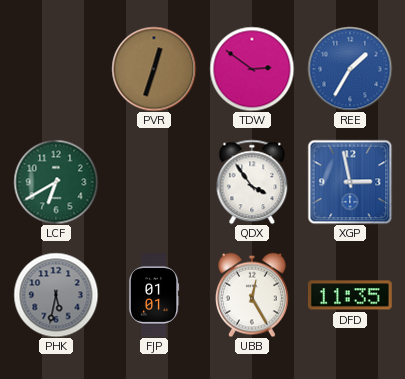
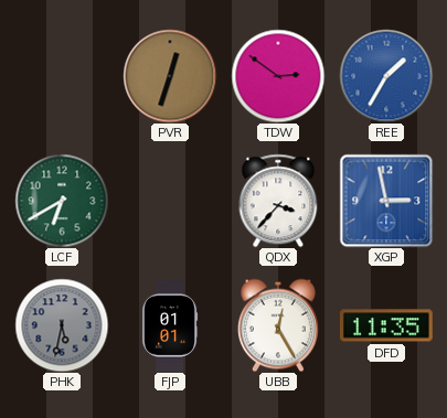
QDX: 3:54 -> 3:37 (278, 201)
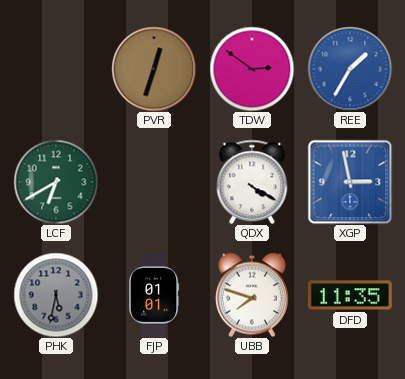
QDX: 3:37 -> 4:20 (252, 182)
UBB: 12:25 -> 7:48 (252, 295)
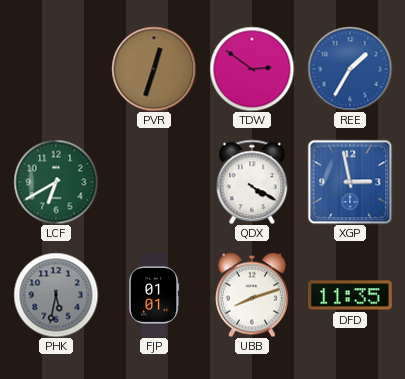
UBB: 7:48 -> 8:12 (252, 295)
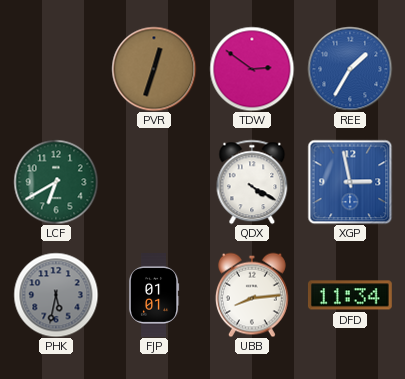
UBB: 8:12 -> 8:14 (252, 295)
DFD: 11:35 -> 11:34 (350, 295)
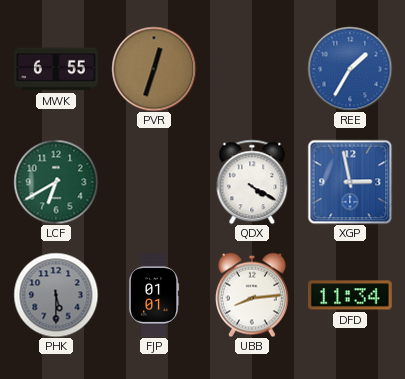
MWK: none -> 6:55 (56, 69)
TDW: 2:51 -> none (252, 69)
PHK: 5:32 -> 5:30 (56, 295)
